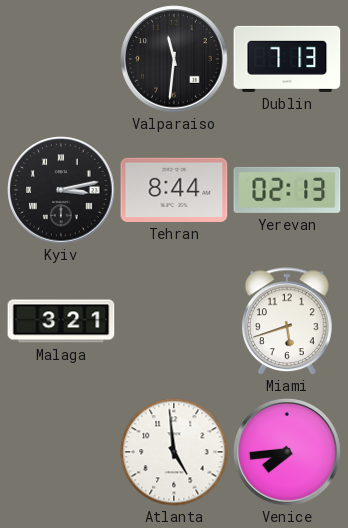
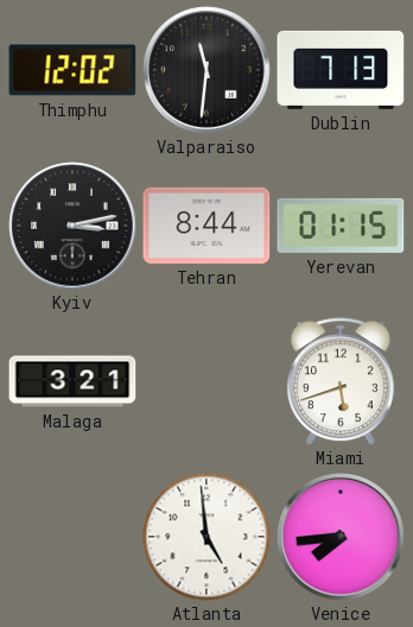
Thimphu: none -> 12:02 (72, 70)
Yerevan: 02:13 -> 01:15 (341, 226)
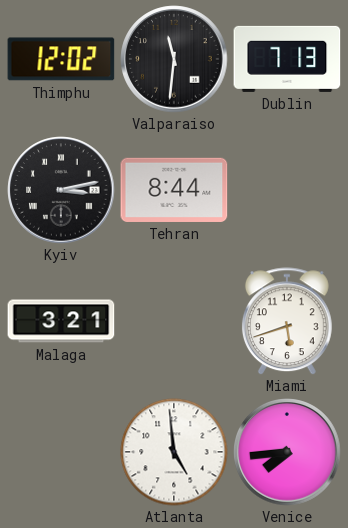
Yerevan: 01:15 -> none (341, 226)
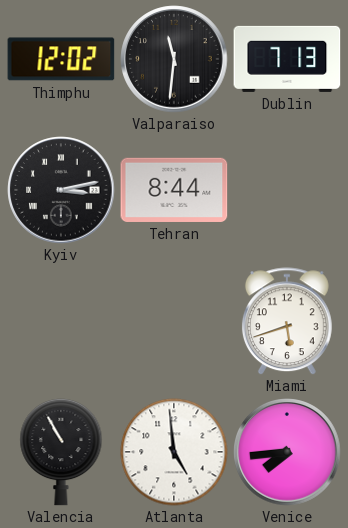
Malaga: 3:21 -> none (61, 321)
Valencia: none -> 10:55 (61, 452)
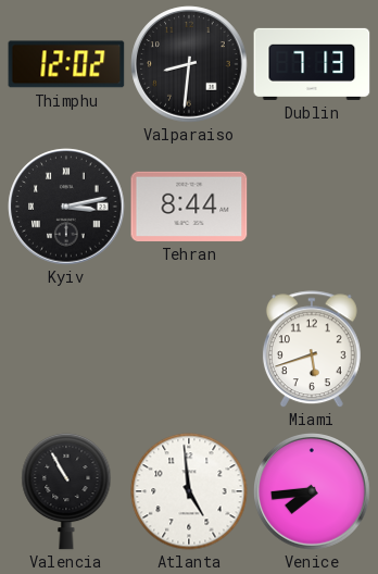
Valparaiso: 11:31 -> 8:31 (189, 64)
